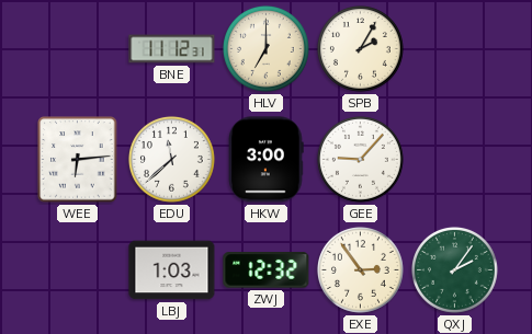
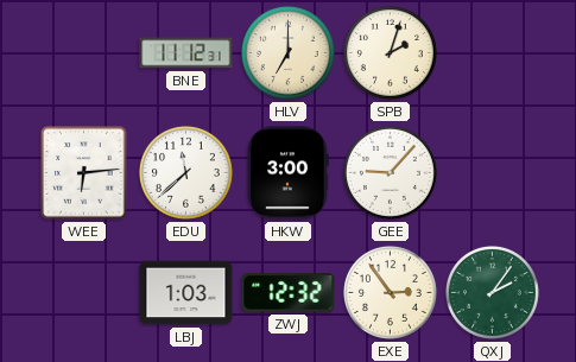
SPB: 2:05 -> 2:03 (390, 52)
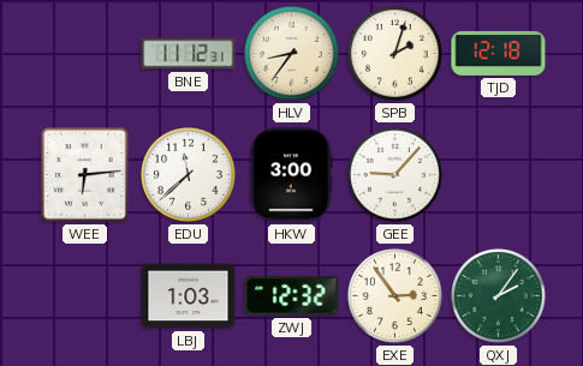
HLV: 7:00 -> 8:36 (291, 53)
TJD: none -> 12:18 (499, 53)
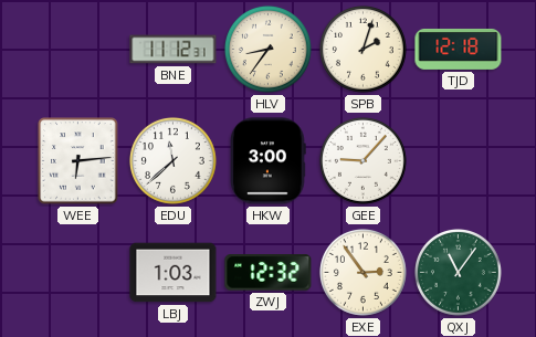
QXJ: 2:06 -> 11:06 (458, 272)
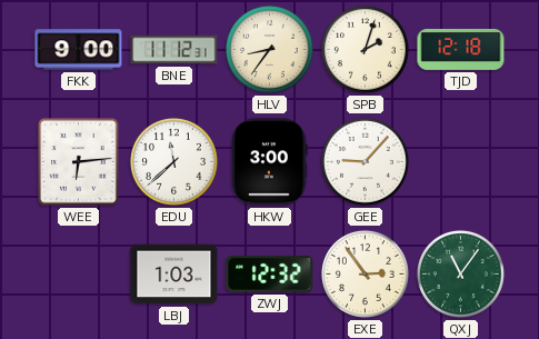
FKK: none -> 9:00 (79, 50)
